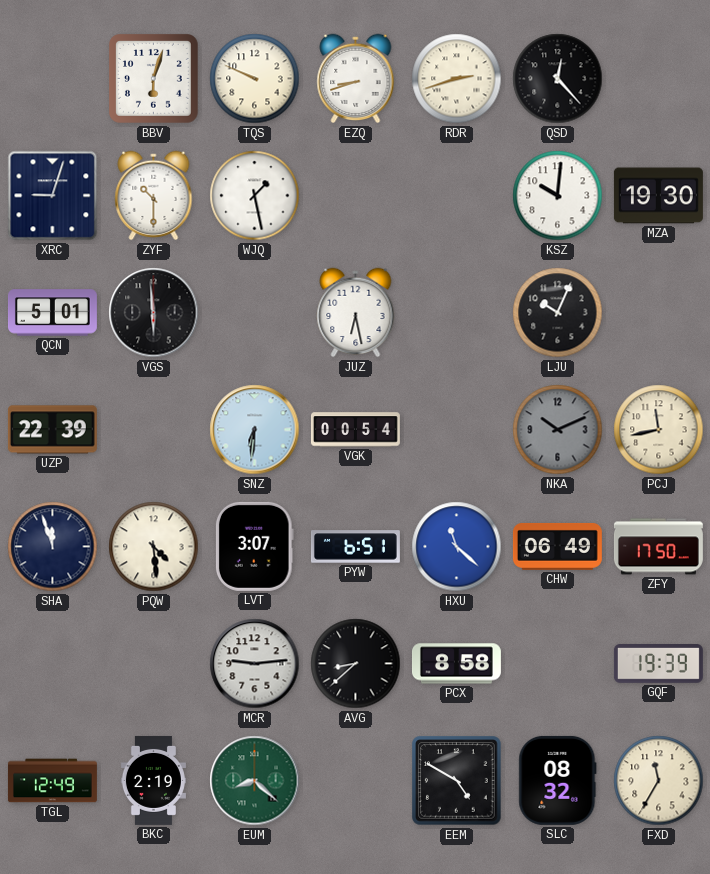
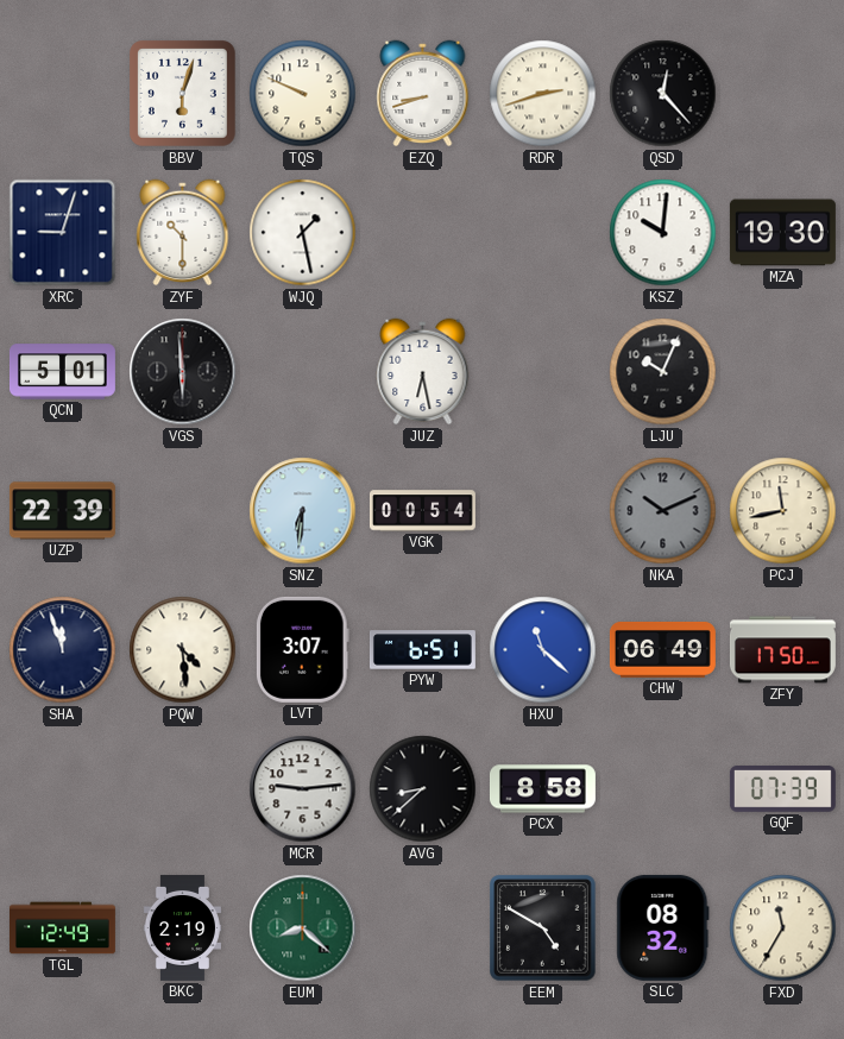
GQF: 19:39 -> 07:39 (782, 789)
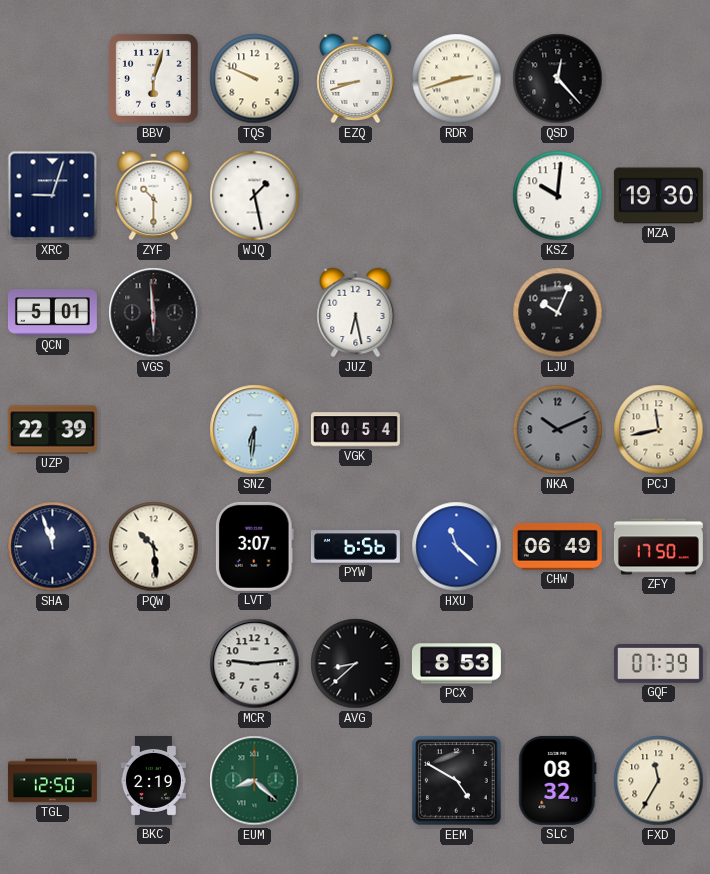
PQW: 4:29 -> 10:29 (154, 547)
PYW: 6:51 -> 6:56 (355, 547)
PCX: 8:58 -> 8:53 (456, 664)
TGL: 12:49 -> 12:50 (52, 781)
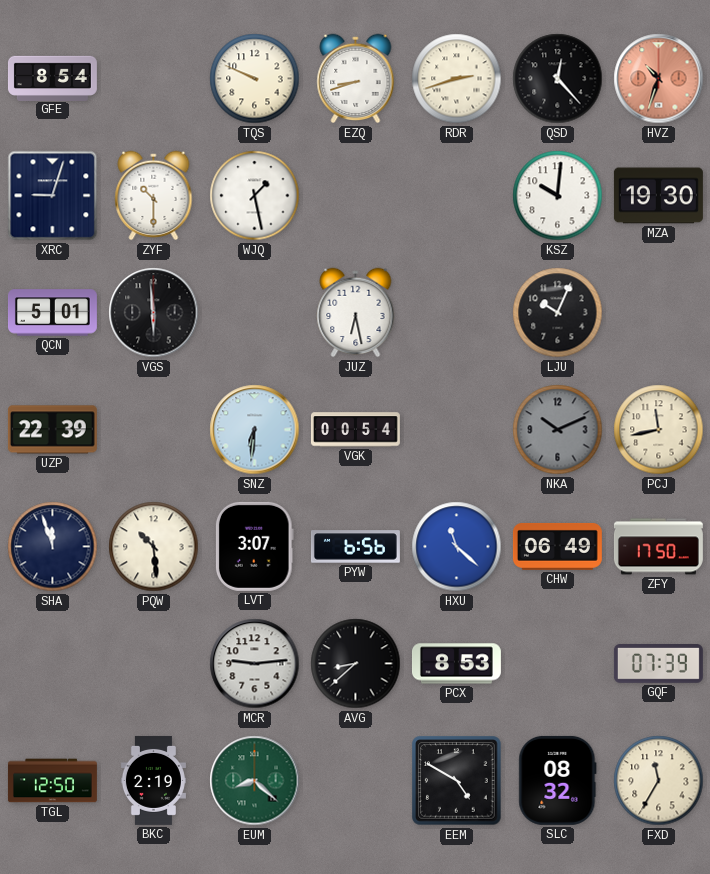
GFE: none -> 8:54 (52, 78)
BBV: 6:03 -> none (154, 79)
HVZ: none -> 10:33 (659, 79)
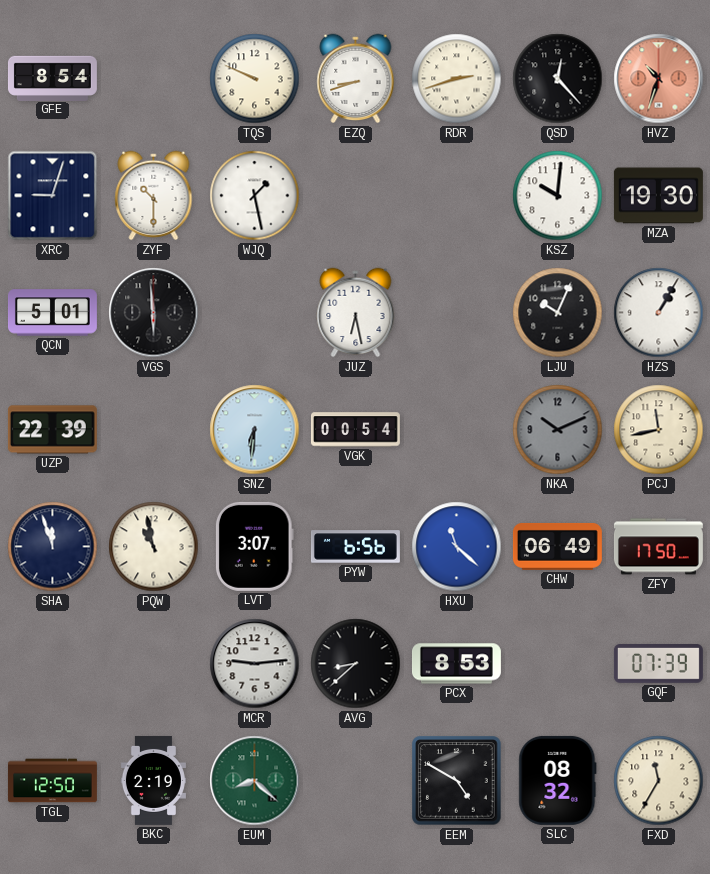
HZS: none -> 1:05 (659, 313)
PQW: 10:29 -> 10:58 (154, 547)
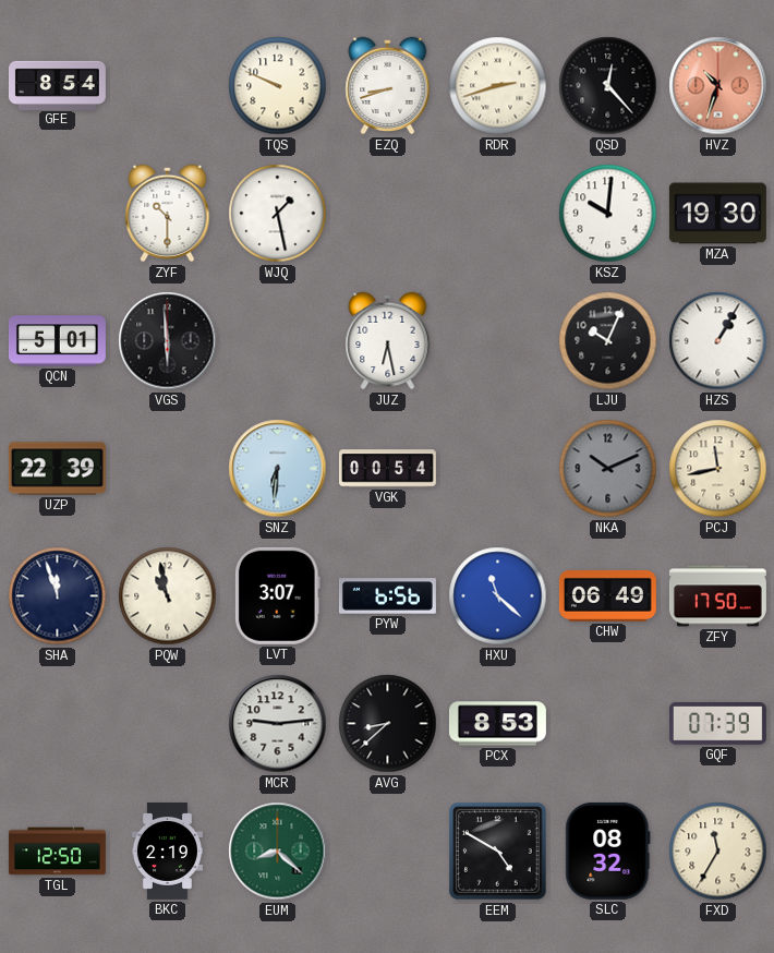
XRC: 9:03 -> none (53, 196)
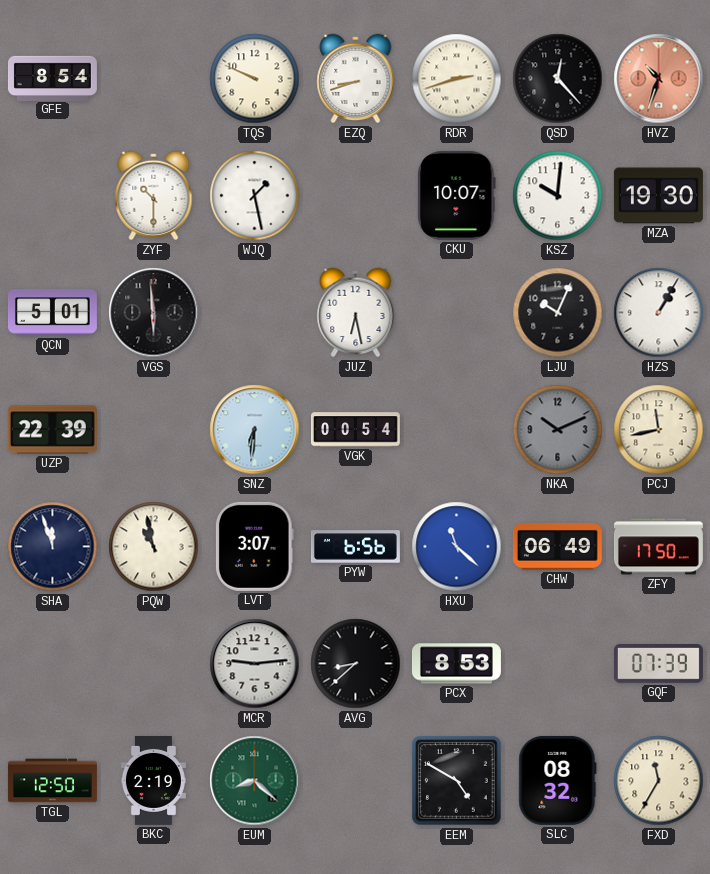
CKU: none -> 10:07 (457, 195)
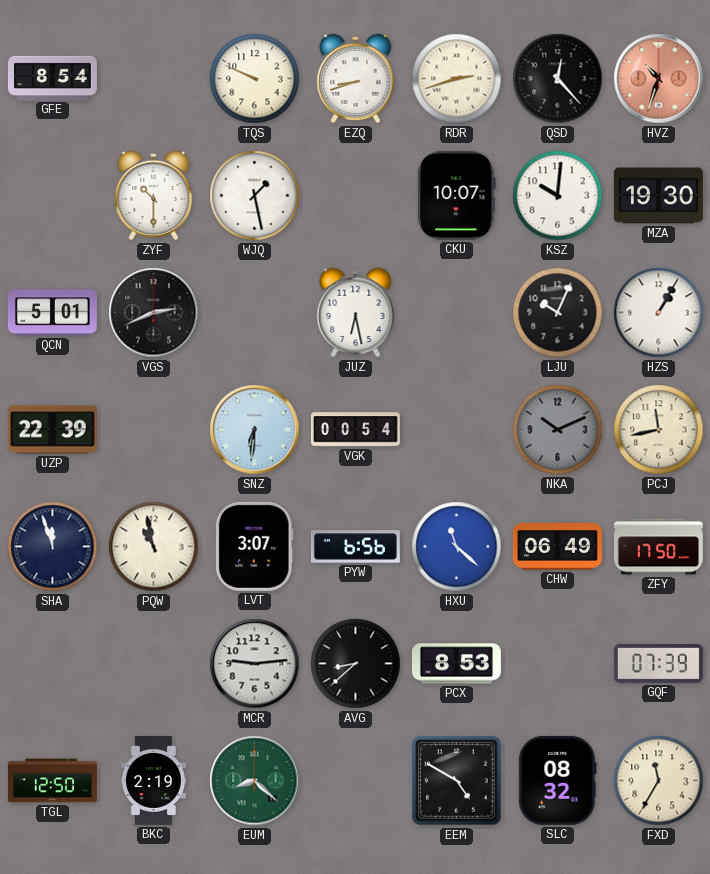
VGS: 5:59 -> 2:41 (154, 313)
